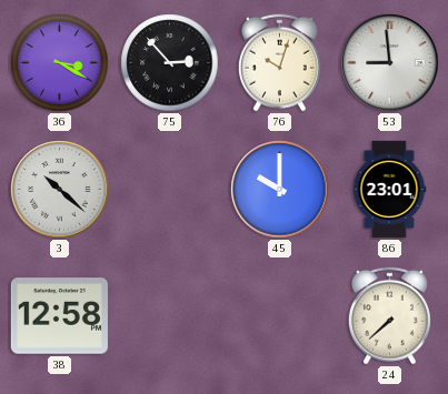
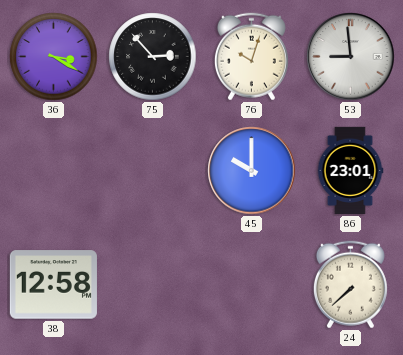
3: 10:22 -> none (60, 190)
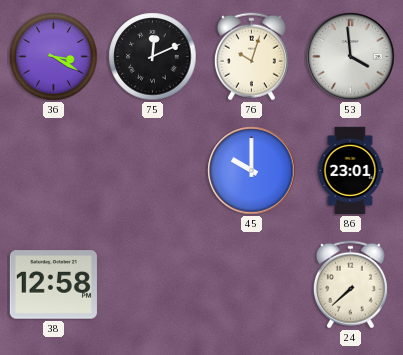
75: 2:53 -> 12:11 (153, 57)
53: 8:59 -> 3:59 (351, 57)
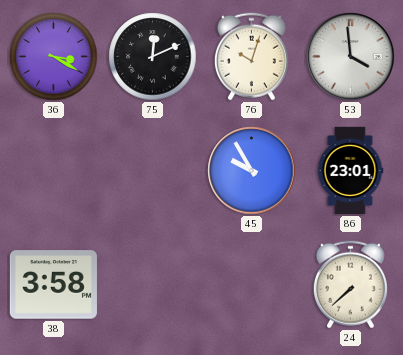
45: 10:00 -> 9:55 (252, 171)
38: 12:58 -> 3:58 (53, 285)
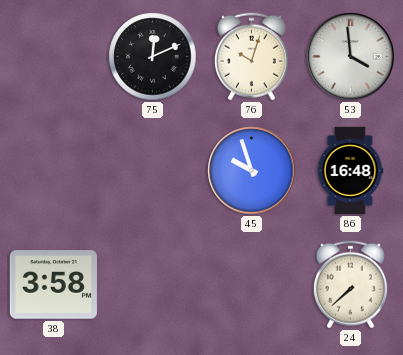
36: 3:20 -> none (54, 57)
45: 9:55 -> 9:57 (252, 171)
86: 23:01 -> 16:48 (350, 170)
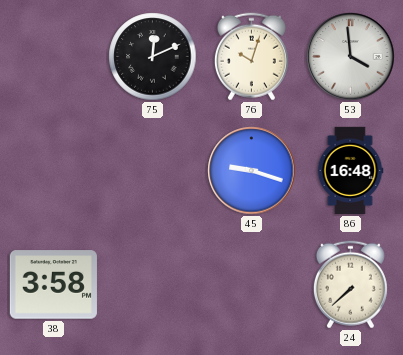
45: 9:57 -> 9:18 (252, 171)
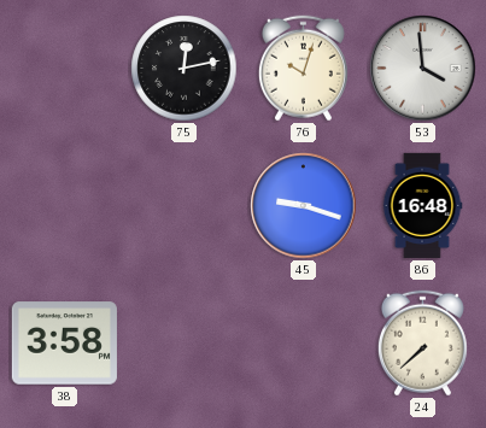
75: 12:11 -> 12:13 (185, 69)
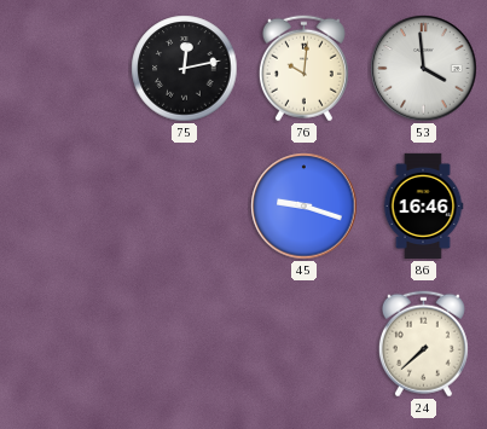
76: 10:03 -> 10:01 (303, 69)
86: 16:48 -> 16:46 (423, 205)
38: 3:58 -> none (64, 344)
